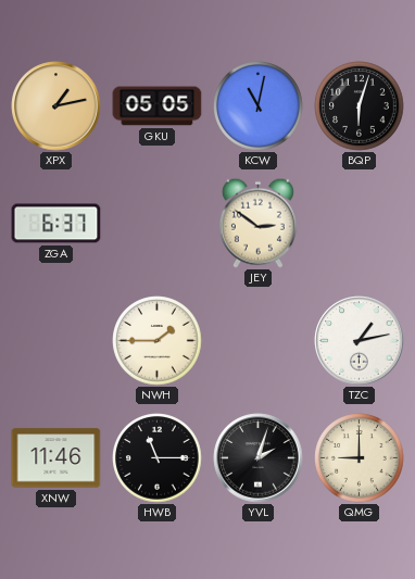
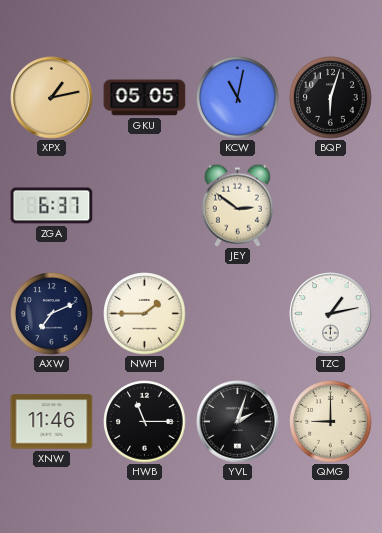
AXW: none -> 7:11 (52, 314)
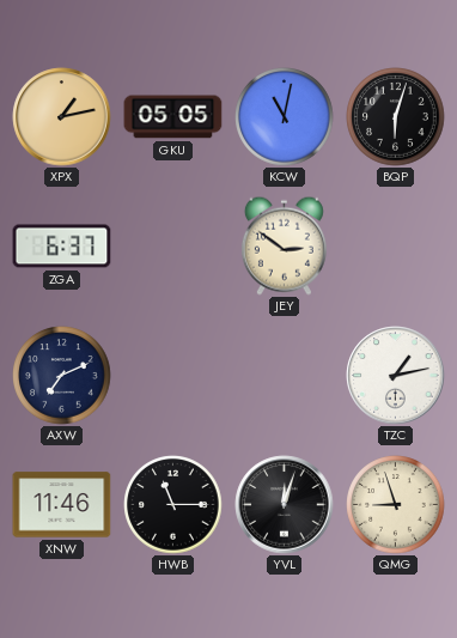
NWH: 1:45 -> none (145, 314)
YVL: 2:03 -> 12:03 (285, 505)
QMG: 9:00 -> 8:57 (396, 505)
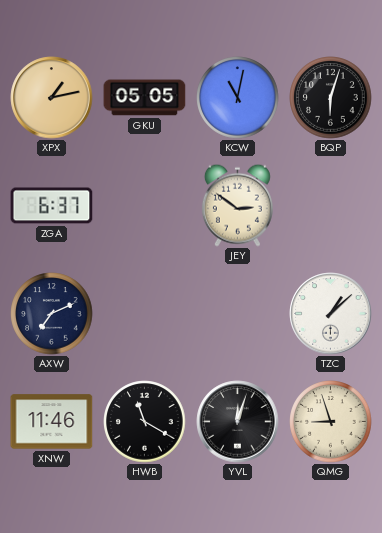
TZC: 1:13 -> 1:08 (331, 314)
HWB: 11:15 -> 11:20 (145, 422)
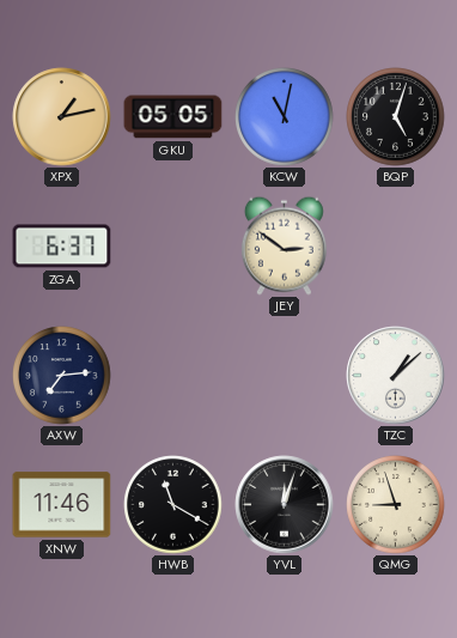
BQP: 6:03 -> 5:03 (396, 117)
AXW: 7:11 -> 7:14 (62, 376)
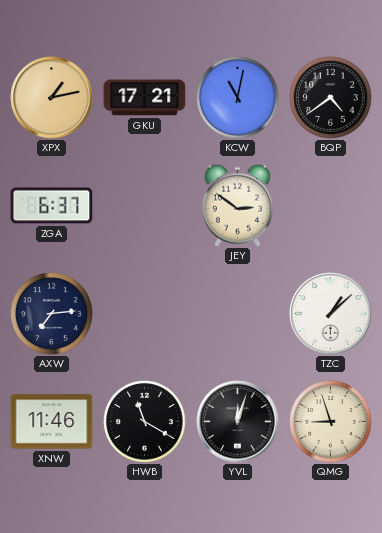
GKU: 05:05 -> 17:21 (145, 98)
BQP: 5:03 -> 4:39 (331, 98)
